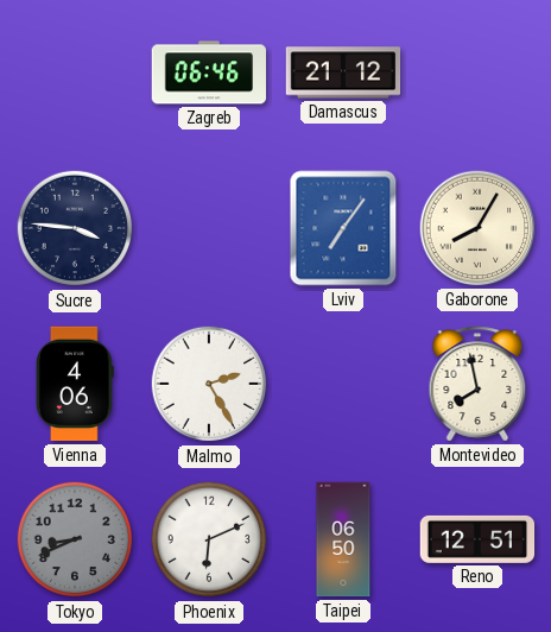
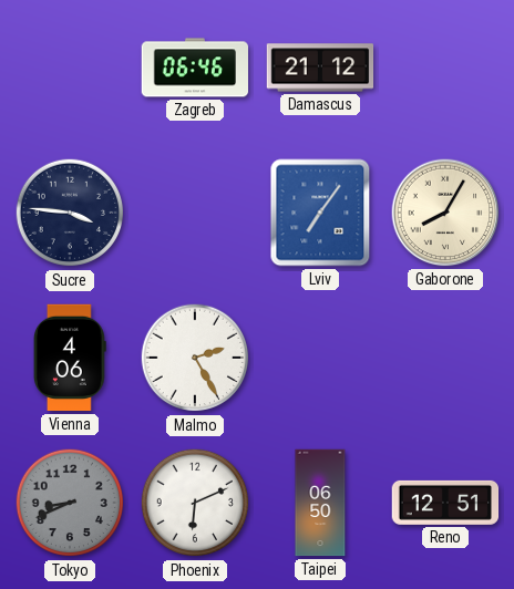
Montevideo: 7:58 -> none (477, 384)
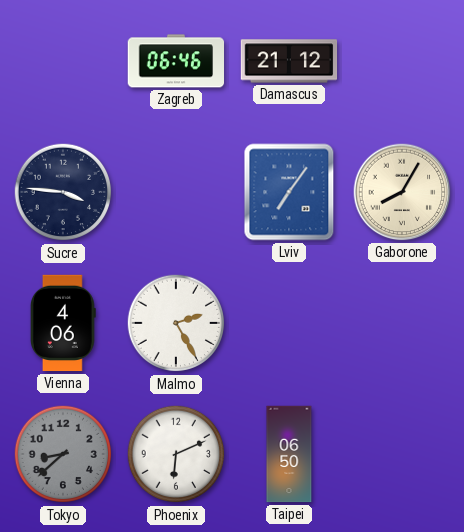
Tokyo: 8:41 -> 8:38 (63, 454)
Reno: 12:51 -> none (445, 503)
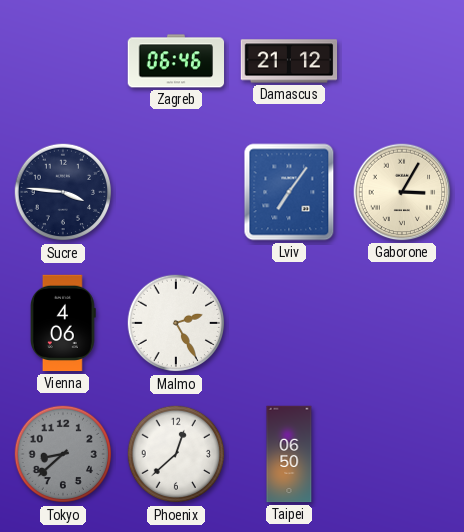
Gaborone: 8:05 -> 3:05 (402, 192)
Phoenix: 6:11 -> 12:38 (176, 454)
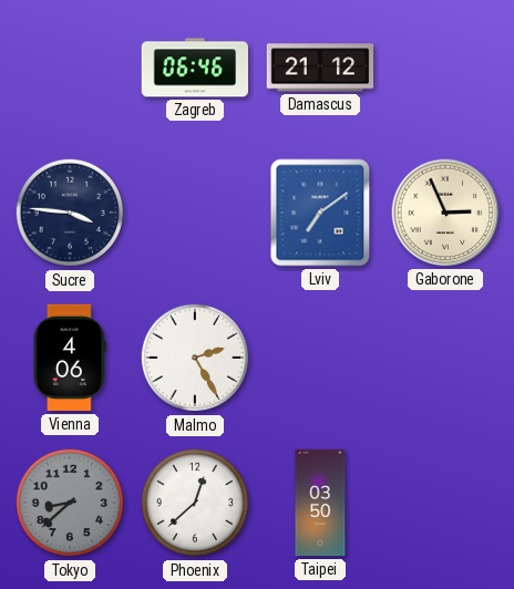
Lviv: 7:06 -> 7:09 (320, 213)
Gaborone: 3:05 -> 2:56 (445, 213)
Taipei: 06:50 -> 03:50 (320, 503)
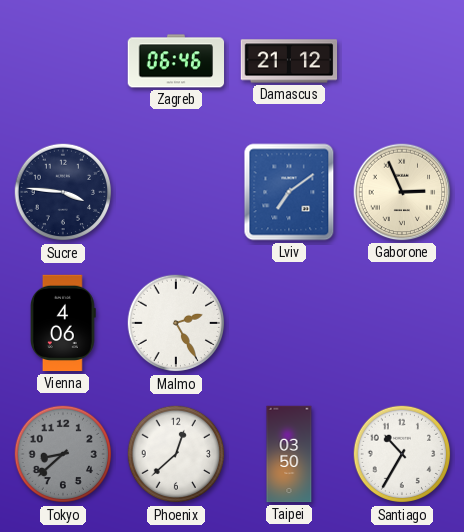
Santiago: none -> 10:35 (402, 454)
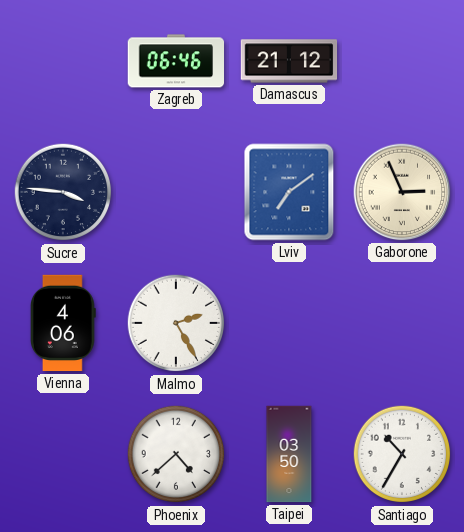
Tokyo: 8:38 -> none (63, 454)
Phoenix: 12:38 -> 4:38 (176, 454)
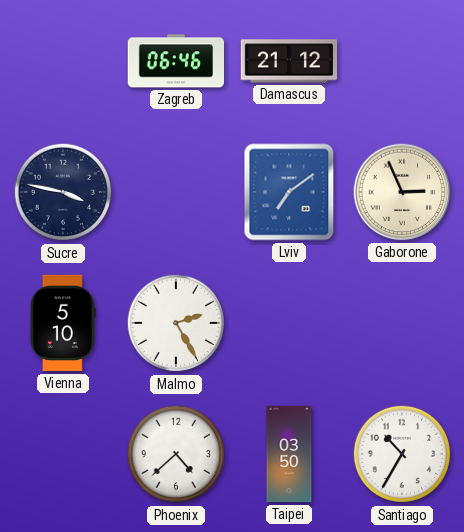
Sucre: 3:46 -> 3:47 (63, 192)
Vienna: 4:06 -> 5:10 (63, 323)
